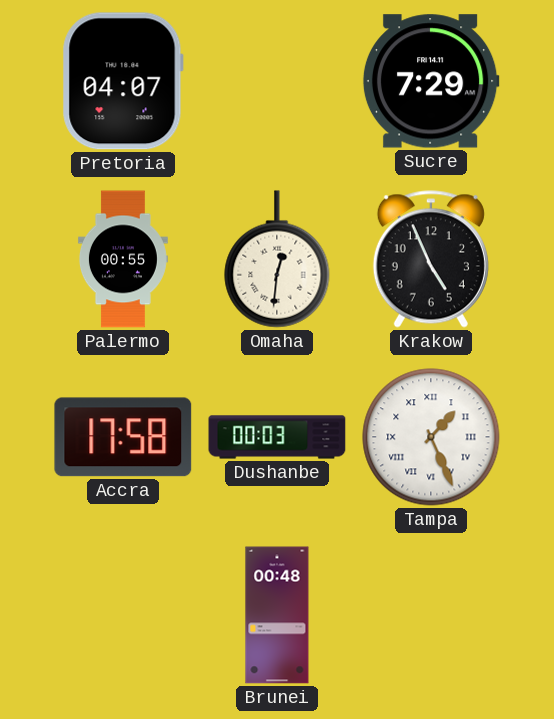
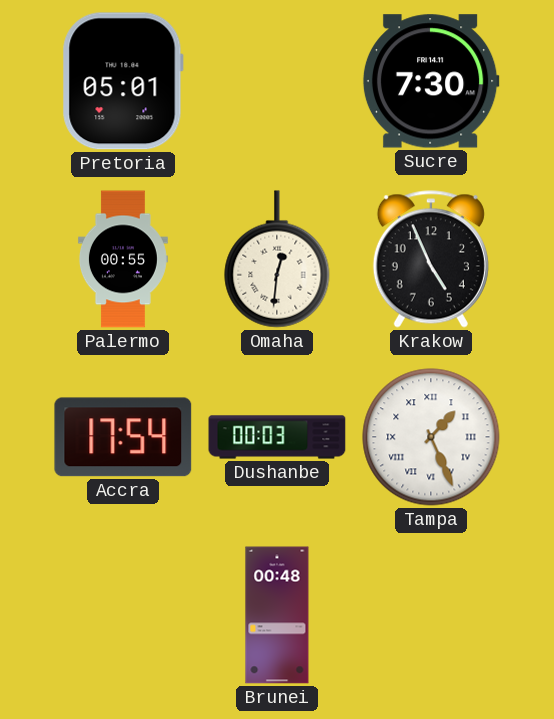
Pretoria: 04:07 -> 05:01 (123, 81)
Sucre: 7:29 -> 7:30 (431, 81)
Accra: 17:58 -> 17:54 (123, 437)
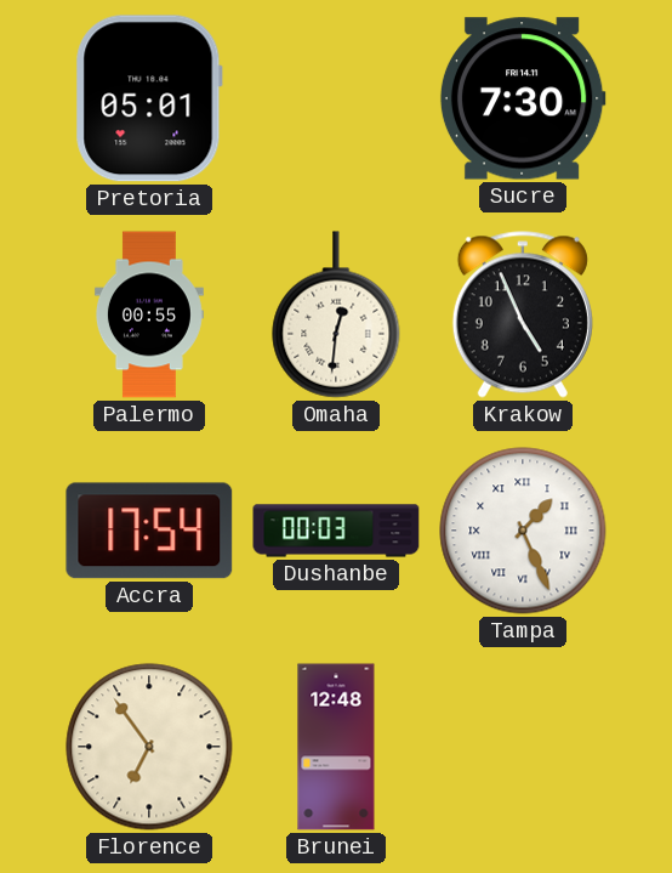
Florence: none -> 6:54 (149, 747)
Brunei: 00:48 -> 12:48 (336, 747)
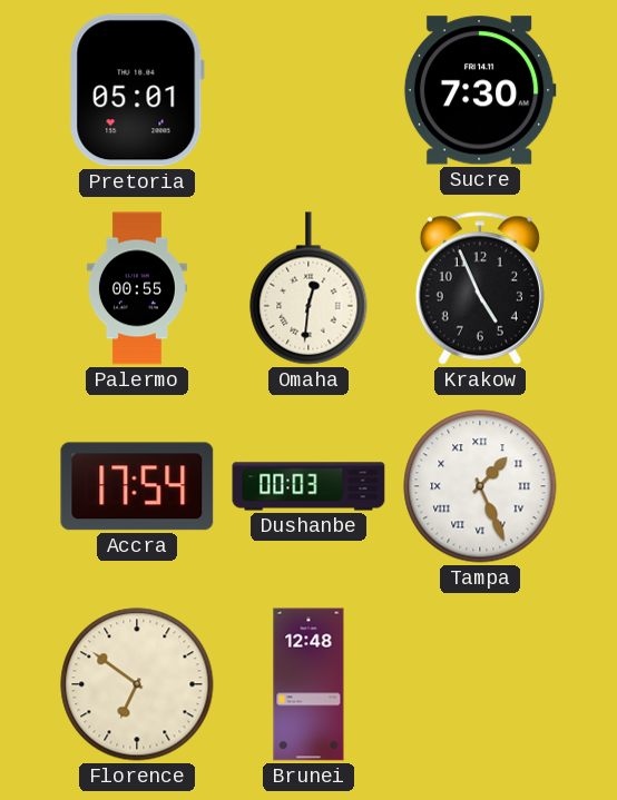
Florence: 6:54 -> 6:51 (137, 684)
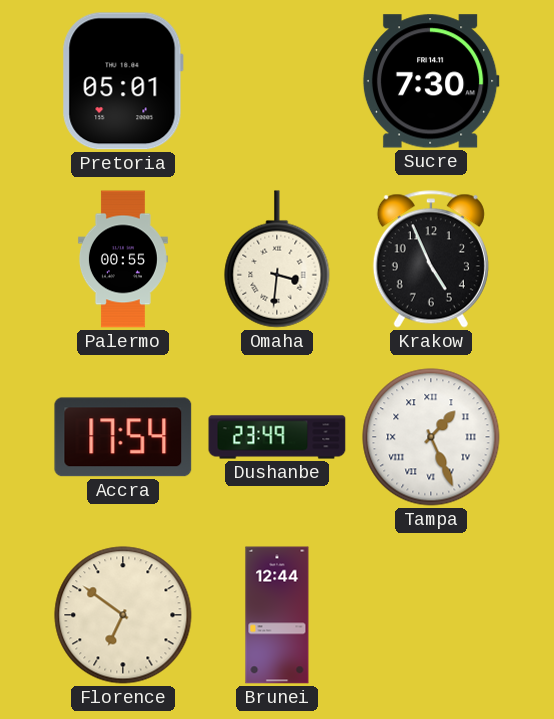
Omaha: 12:31 -> 3:31 (277, 259)
Dushanbe: 00:03 -> 23:49 (277, 437)
Brunei: 12:48 -> 12:44 (277, 615)
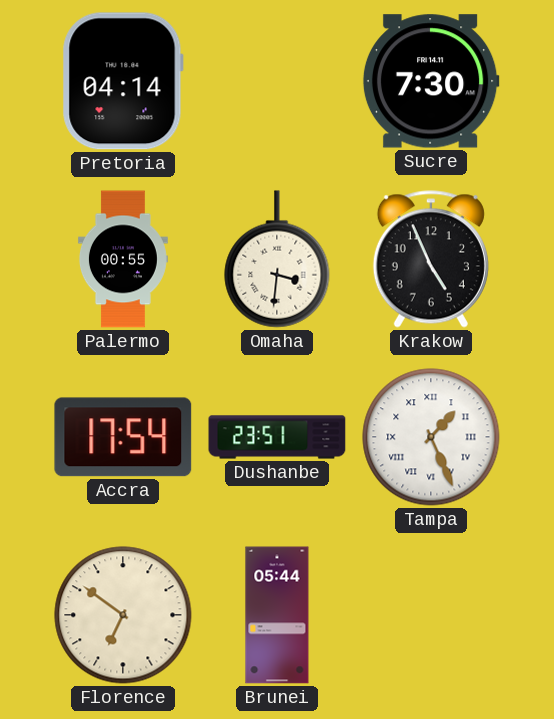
Pretoria: 05:01 -> 04:14 (123, 81)
Dushanbe: 23:49 -> 23:51 (277, 437)
Brunei: 12:44 -> 05:44 (277, 615)
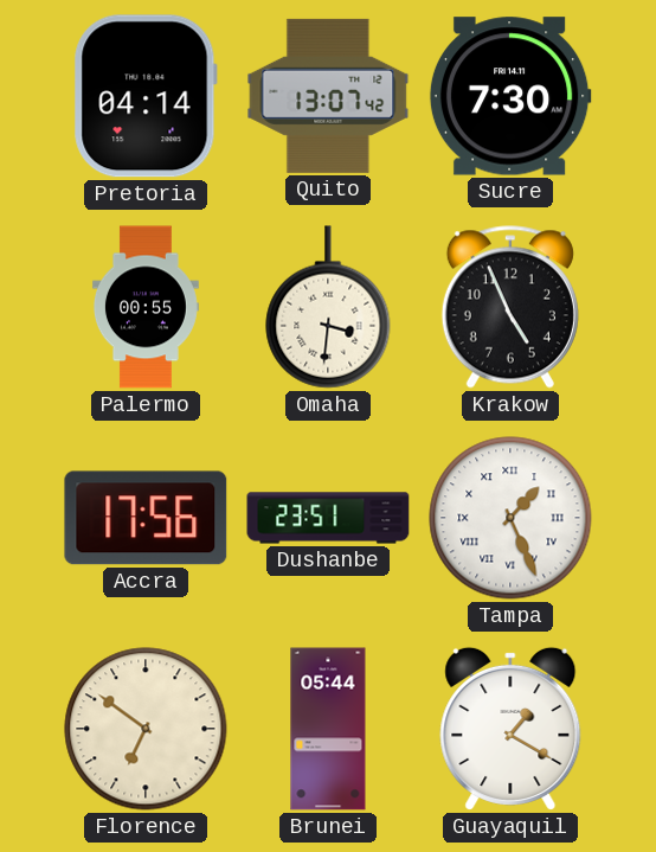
Quito: none -> 13:07 (328, 96)
Accra: 17:54 -> 17:56 (146, 518)
Guayaquil: none -> 1:20 (510, 729)
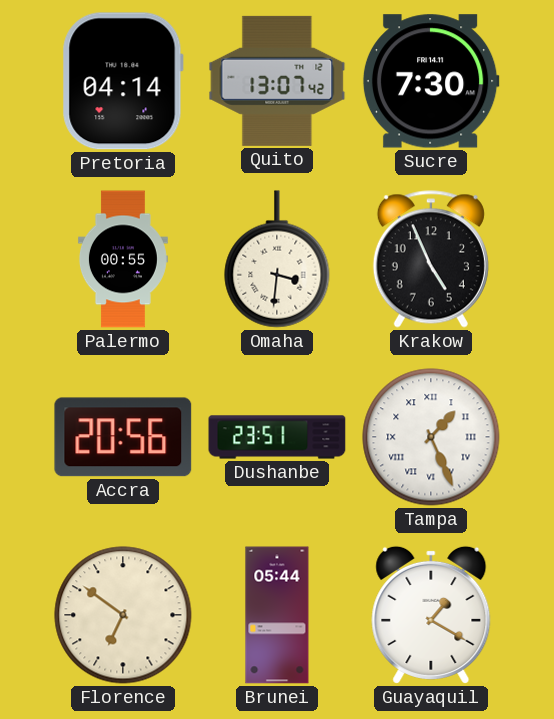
Accra: 17:56 -> 20:56 (123, 437)
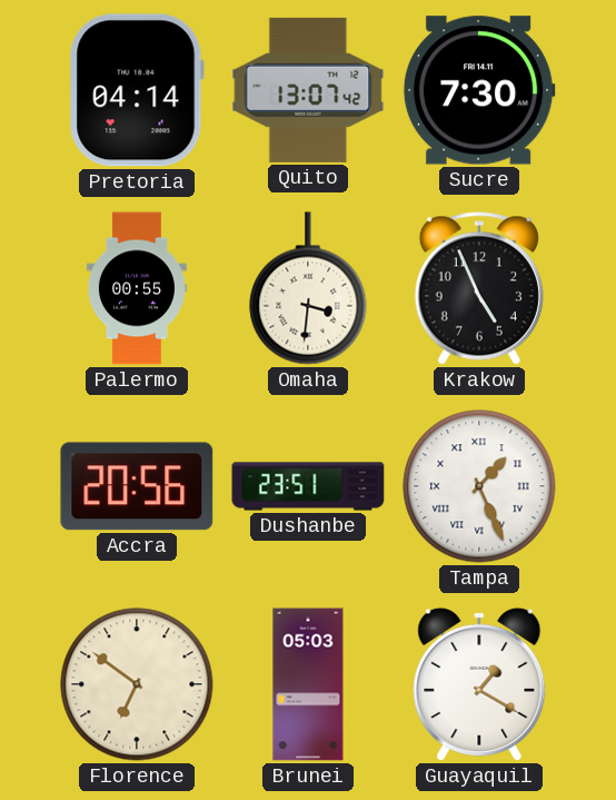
Brunei: 05:44 -> 05:03 (308, 684)
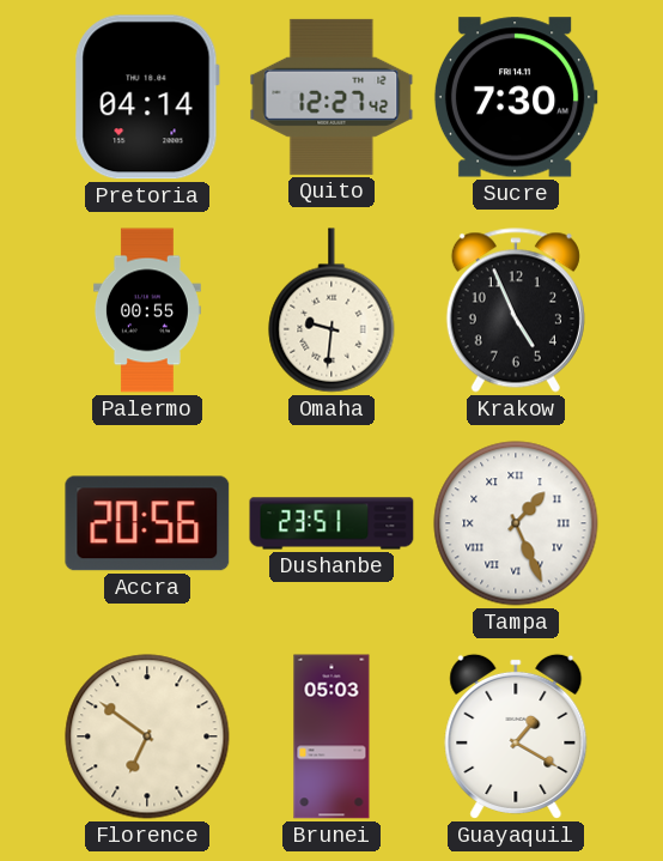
Quito: 13:07 -> 12:27 (331, 97)
Omaha: 3:31 -> 9:31 (331, 310)
